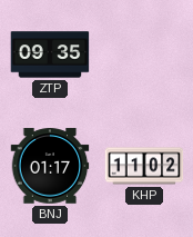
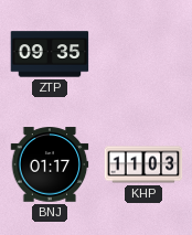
KHP: 11:02 -> 11:03 (143, 164)
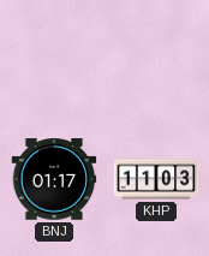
ZTP: 09:35 -> none (50, 54)
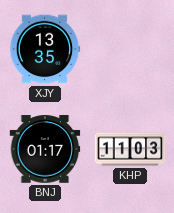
XJY: none -> 13:35 (45, 49)
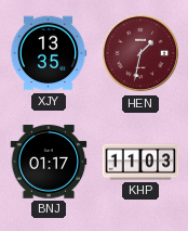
HEN: none -> 1:32 (140, 53)
